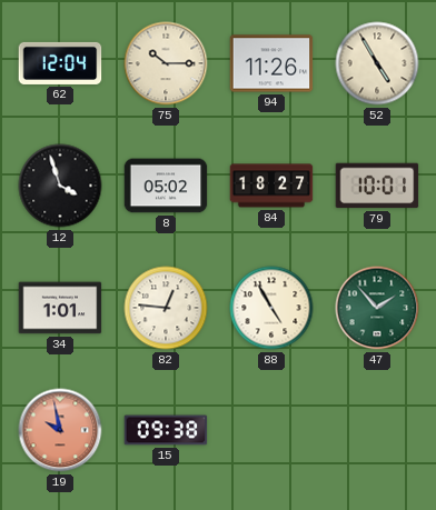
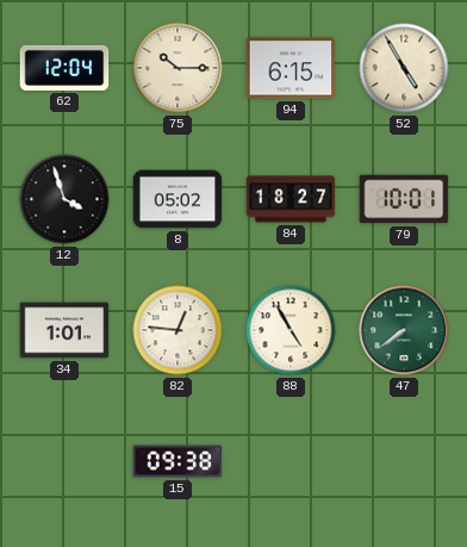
94: 11:26 -> 6:15 (291, 68)
47: 1:53 -> 7:39 (404, 330)
19: 9:58 -> none (60, 430)
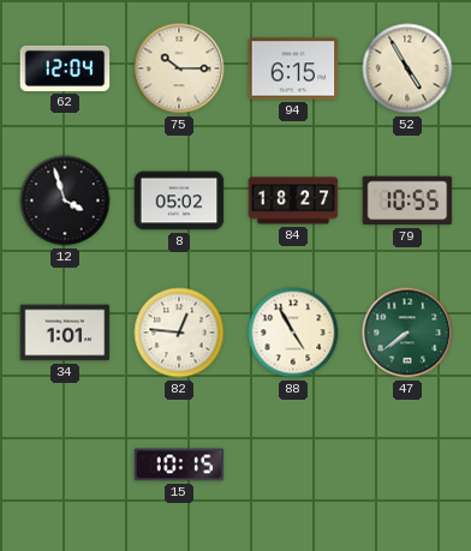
79: 10:01 -> 10:55 (407, 200)
15: 09:38 -> 10:15 (179, 465)
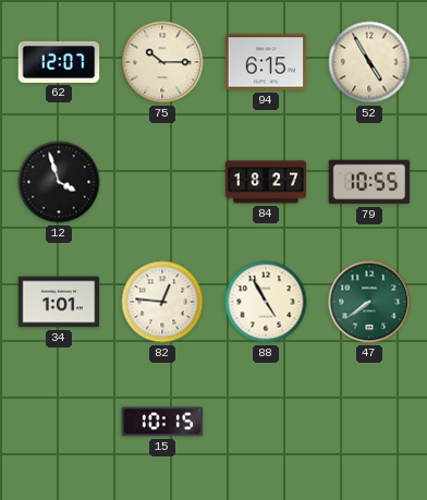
62: 12:04 -> 12:07 (59, 62)
8: 05:02 -> none (179, 200)
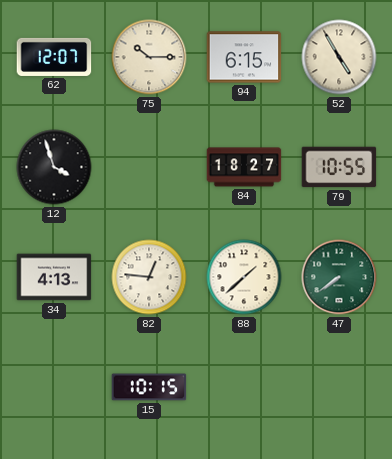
34: 1:01 -> 4:13 (54, 277)
88: 4:55 -> 1:38 (244, 277)
